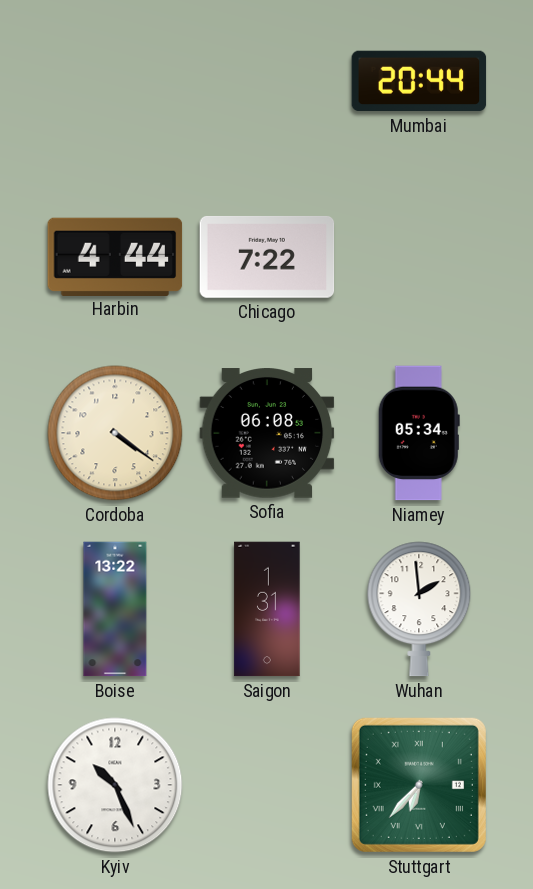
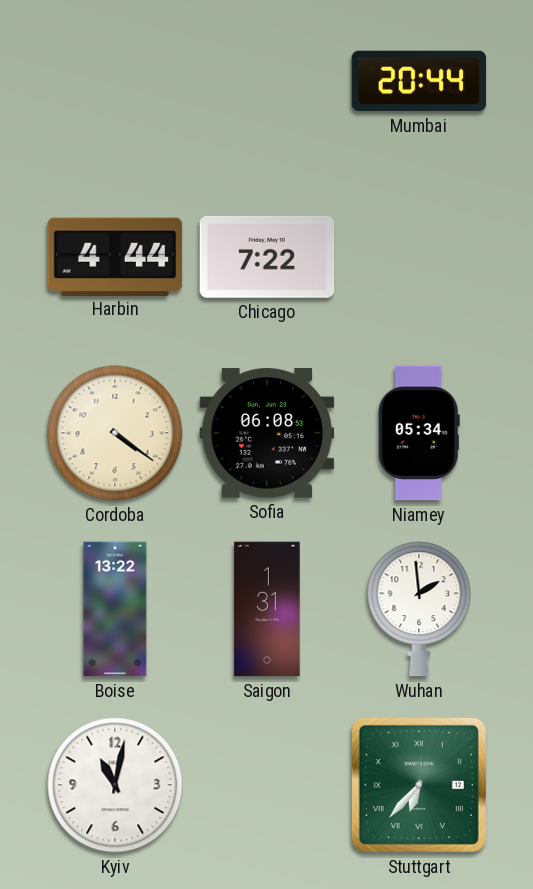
Kyiv: 10:26 -> 11:02 (115, 785)
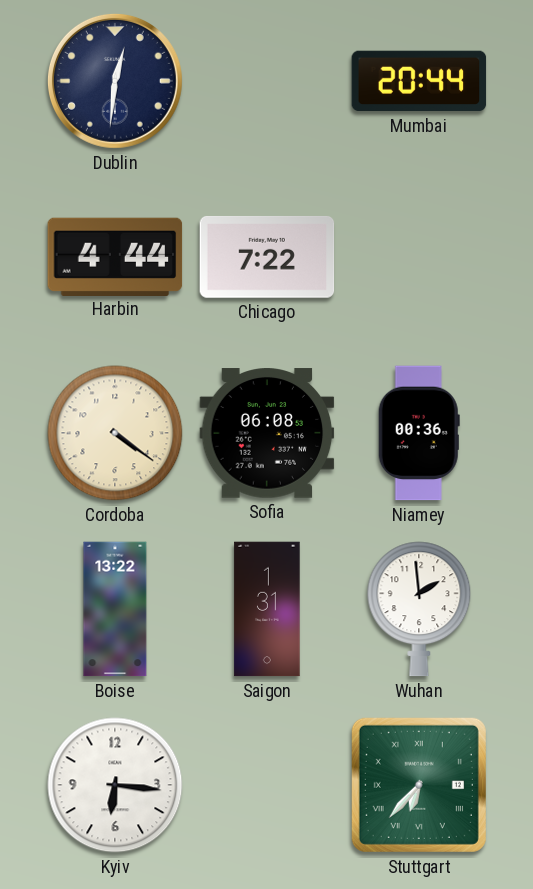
Dublin: none -> 12:31 (115, 81)
Niamey: 05:34 -> 00:36 (419, 433)
Kyiv: 11:02 -> 6:16 (115, 785)
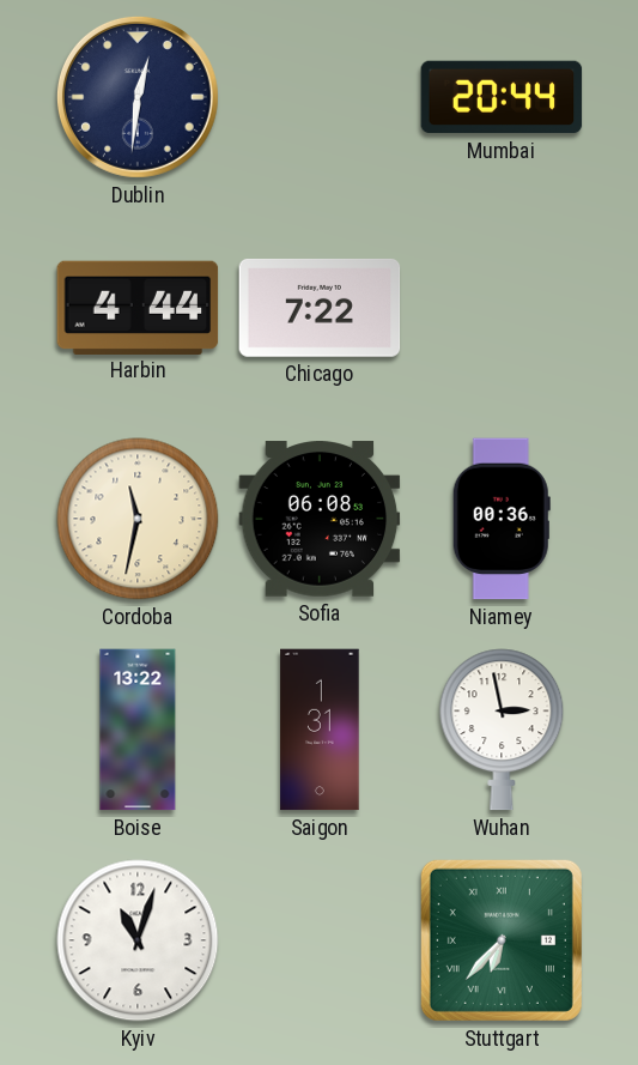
Cordoba: 4:21 -> 11:32 (138, 519)
Wuhan: 1:59 -> 2:58 (502, 730)
Kyiv: 6:16 -> 11:03 (138, 940)
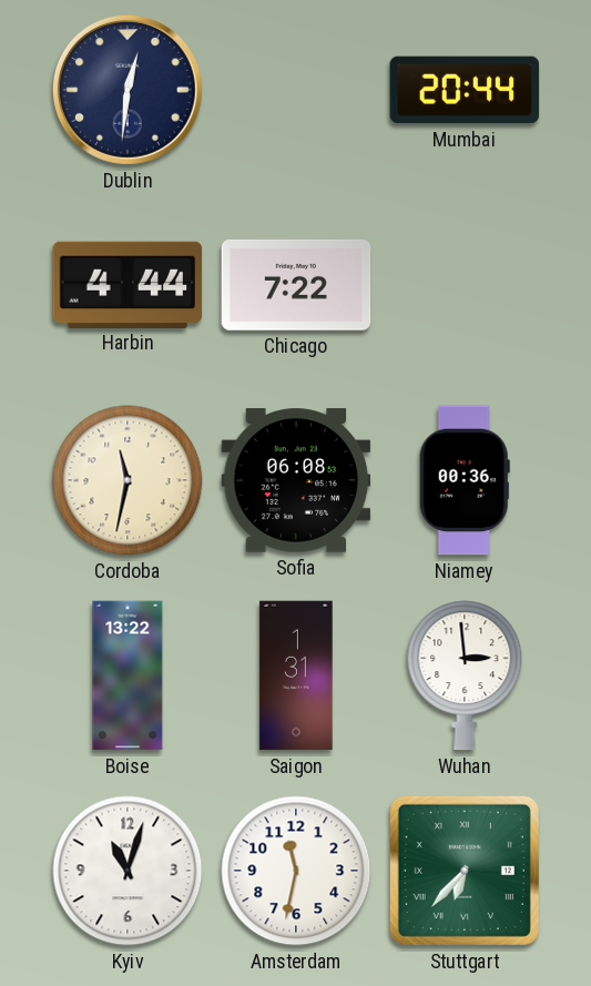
Wuhan: 2:58 -> 2:59 (465, 675)
Amsterdam: none -> 11:32 (296, 871)
